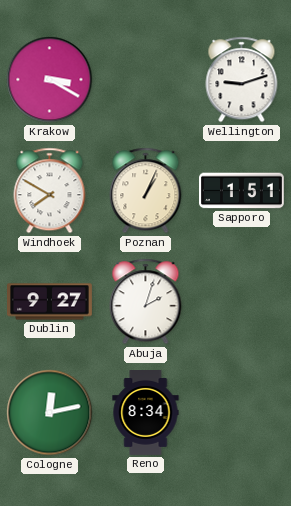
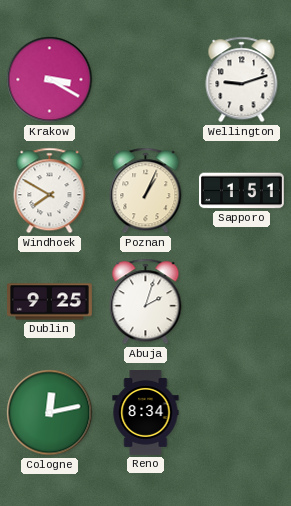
Dublin: 9:27 -> 9:25 (50, 302)
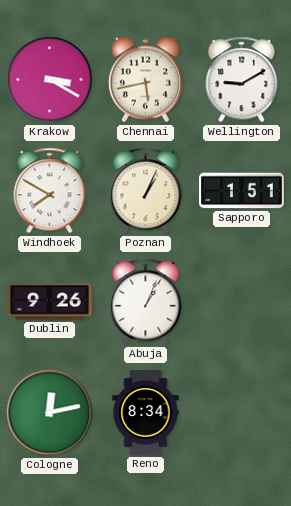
Chennai: none -> 5:43 (145, 80)
Wellington: 9:12 -> 9:10 (242, 80)
Dublin: 9:25 -> 9:26 (50, 302)
Abuja: 2:03 -> 1:04 (146, 302)
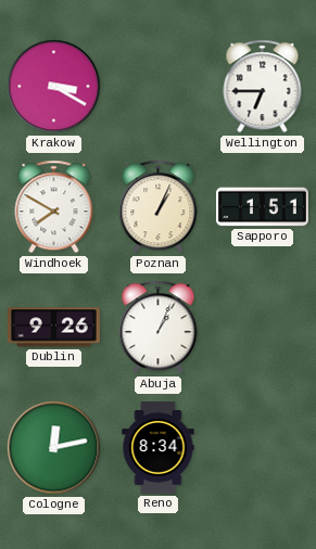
Chennai: 5:43 -> none (145, 80)
Wellington: 9:10 -> 6:45 (263, 87)
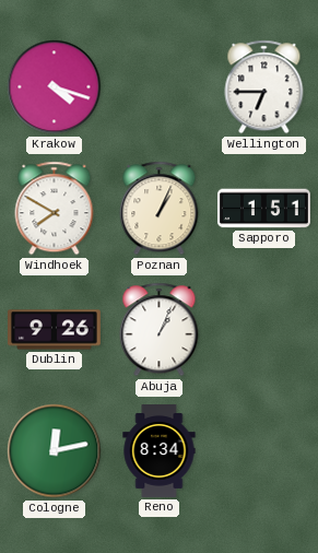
Krakow: 3:20 -> 4:18 (55, 87)
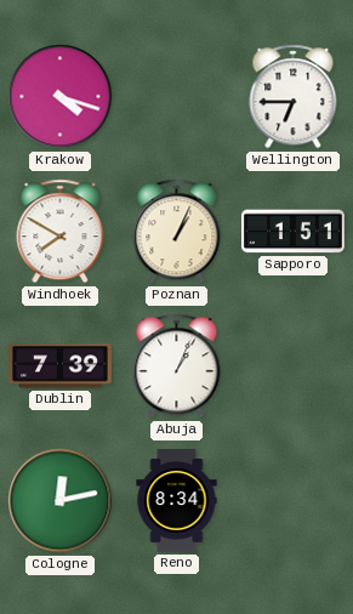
Dublin: 9:26 -> 7:39 (61, 366)
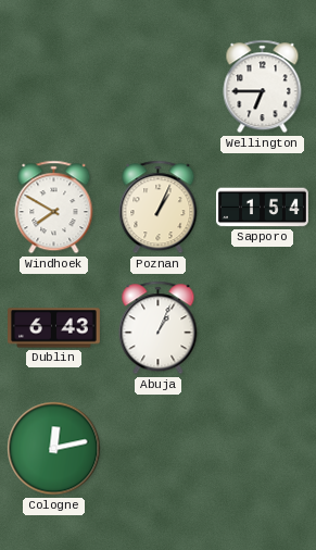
Krakow: 4:18 -> none (61, 97)
Sapporo: 1:51 -> 1:54 (263, 208)
Dublin: 7:39 -> 6:43 (54, 328)
Reno: 8:34 -> none (177, 501)
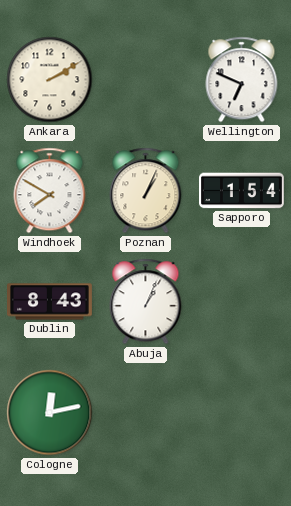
Ankara: none -> 2:10 (50, 80)
Wellington: 6:45 -> 6:49 (242, 80)
Dublin: 6:43 -> 8:43 (50, 302)
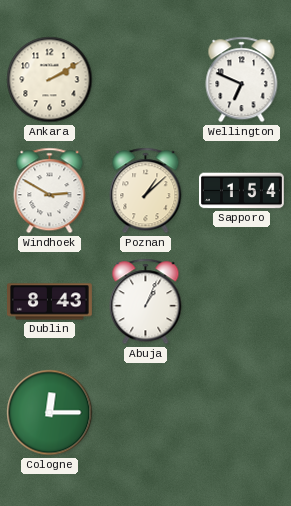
Windhoek: 7:50 -> 2:50 (50, 191)
Poznan: 1:04 -> 1:08 (146, 191)
Cologne: 12:13 -> 12:15 (50, 413)
